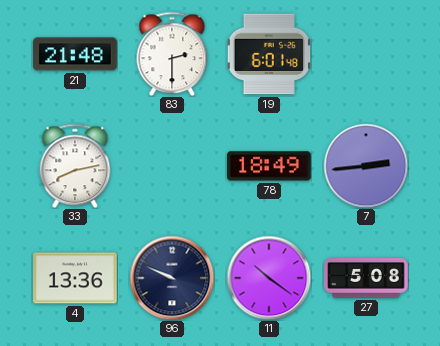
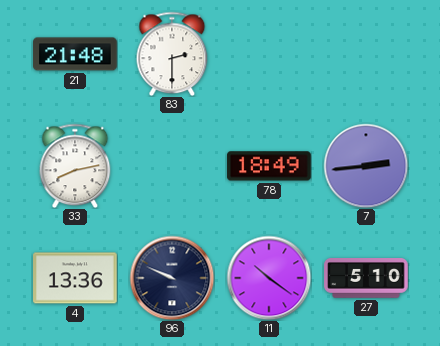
19: 6:01 -> none (268, 54)
27: 5:08 -> 5:10 (366, 278)
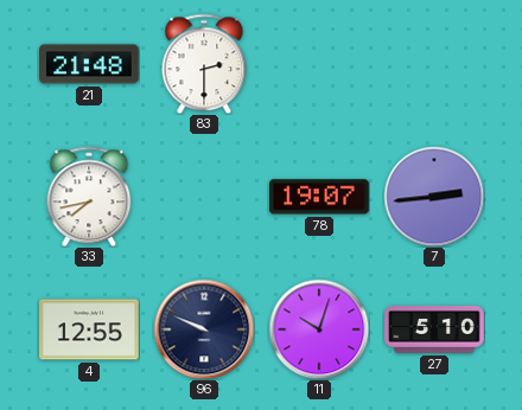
33: 8:13 -> 7:43 (89, 197)
78: 18:49 -> 19:07 (319, 197)
4: 13:36 -> 12:55 (89, 329)
11: 10:21 -> 10:03 (319, 329)
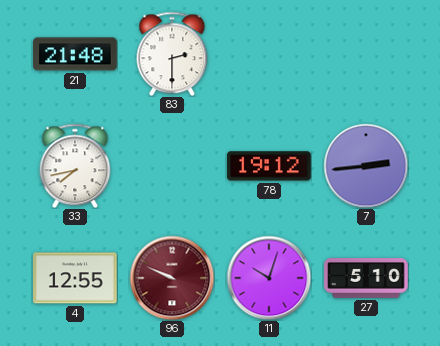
78: 19:07 -> 19:12 (269, 166)
96 dial: navy -> burgundy (172, 278)
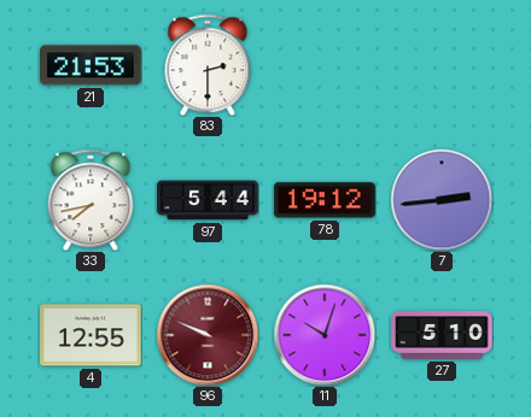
21: 21:48 -> 21:53 (91, 65)
97: none -> 5:44 (208, 200)
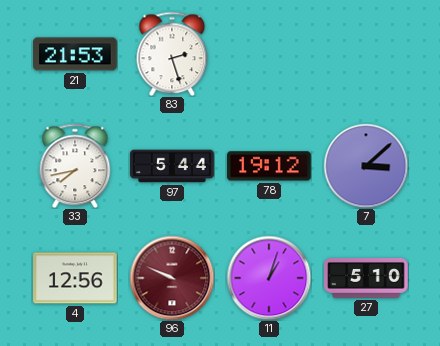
83: 2:30 -> 2:27 (172, 54)
7: 2:44 -> 3:08 (366, 166)
4: 12:55 -> 12:56 (75, 278)
11: 10:03 -> 1:03 (269, 278)
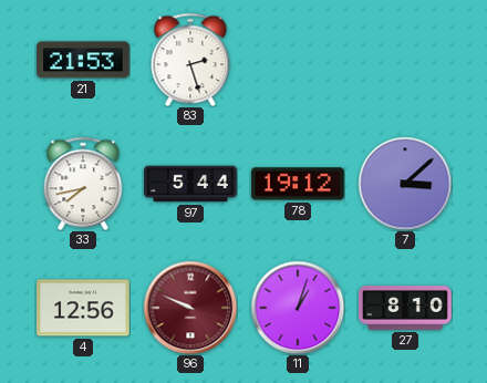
27: 5:10 -> 8:10 (405, 308)
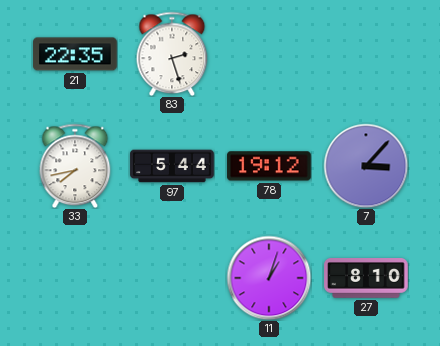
21: 21:53 -> 22:35 (75, 54)
7: 3:08 -> 3:07 (366, 166)
4: 12:56 -> none (83, 308)
96: 9:49 -> none (190, 308)
